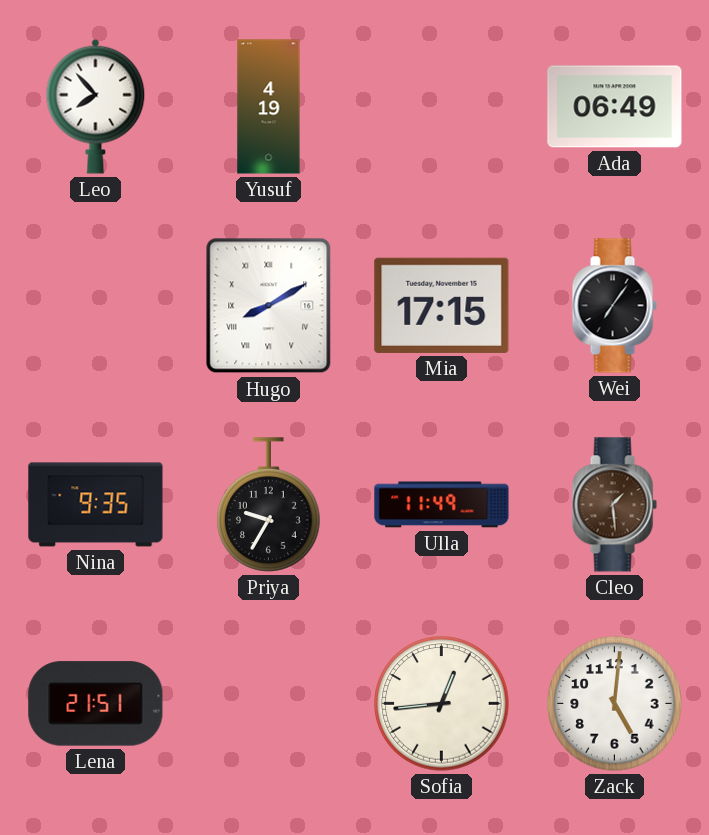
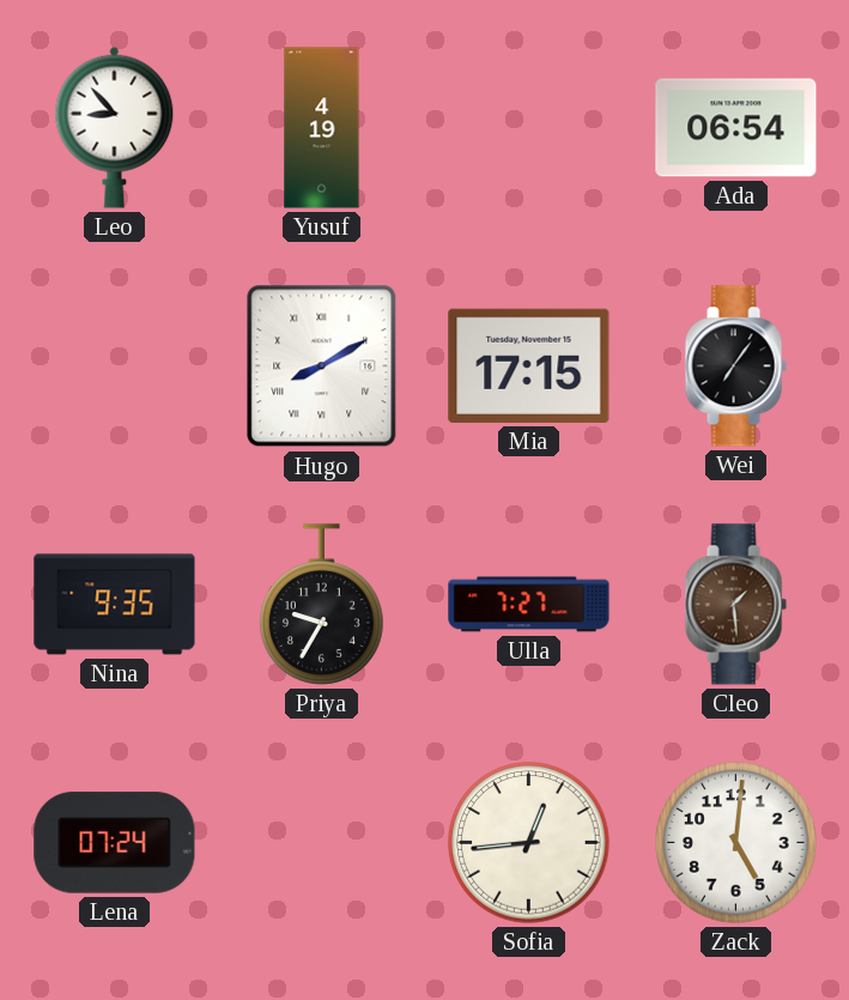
Leo: 7:53 -> 8:53 (115, 127)
Ada: 06:49 -> 06:54 (736, 128)
Ulla: 11:49 -> 7:27 (529, 605)
Lena: 21:51 -> 07:24 (115, 843)
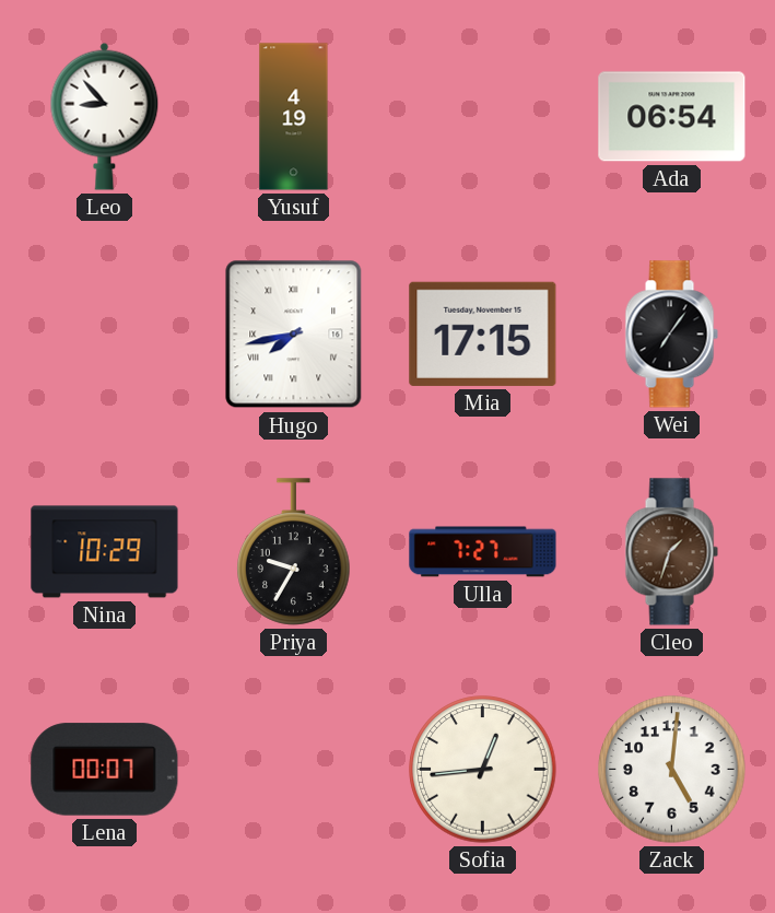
Hugo: 8:10 -> 7:43 (294, 335)
Nina: 9:35 -> 10:29 (105, 552)
Cleo: 1:29 -> 1:33 (671, 552)
Lena: 07:24 -> 00:07 (105, 770)
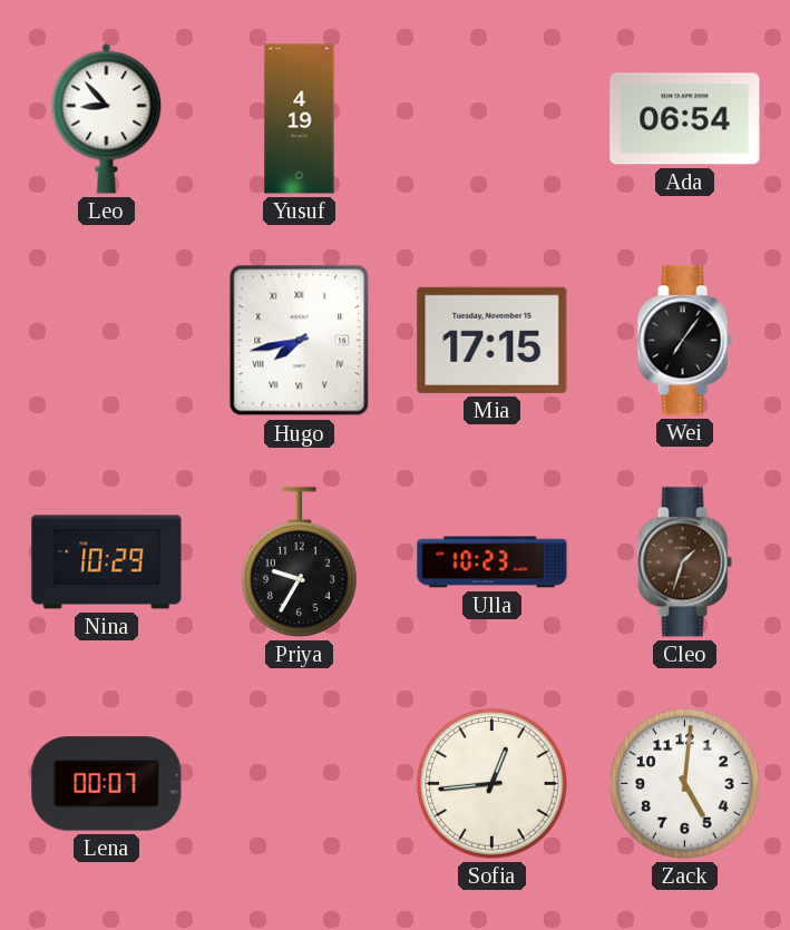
Ulla: 7:27 -> 10:23 (492, 562)
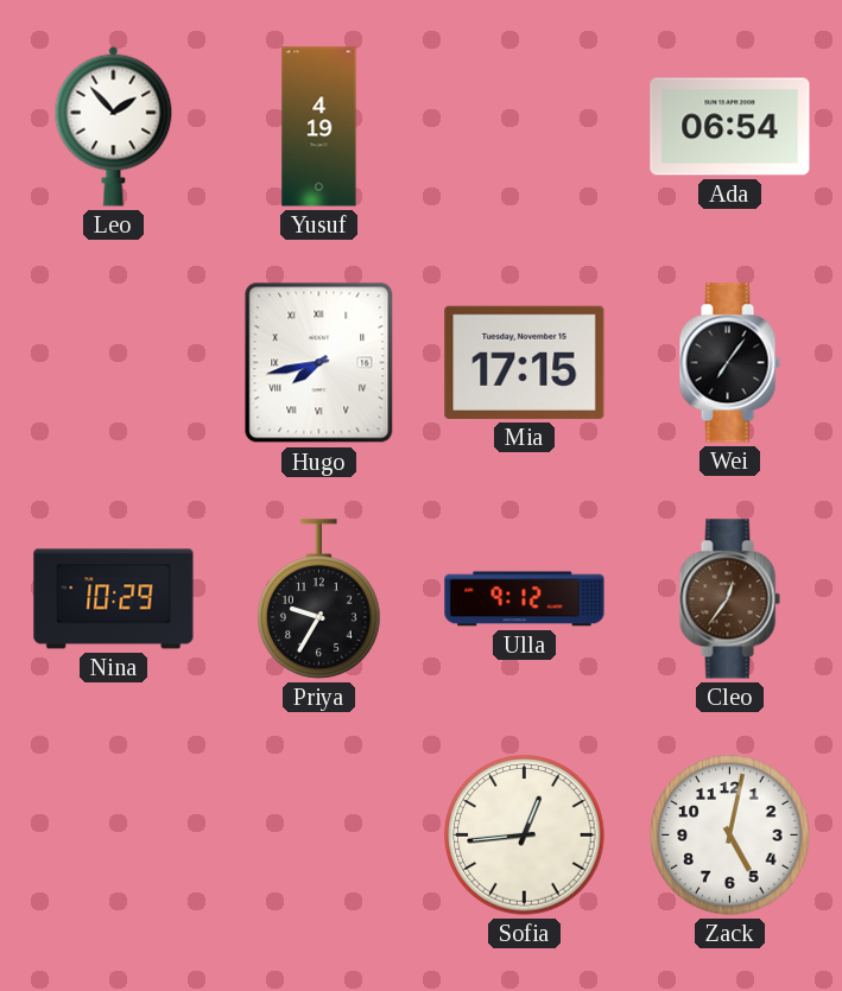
Leo: 8:53 -> 1:53 (114, 126)
Ulla: 10:23 -> 9:12 (525, 599)
Cleo: 1:33 -> 12:36 (729, 599)
Lena: 00:07 -> none (107, 784)
Zack: 5:01 -> 5:02 (730, 836)
